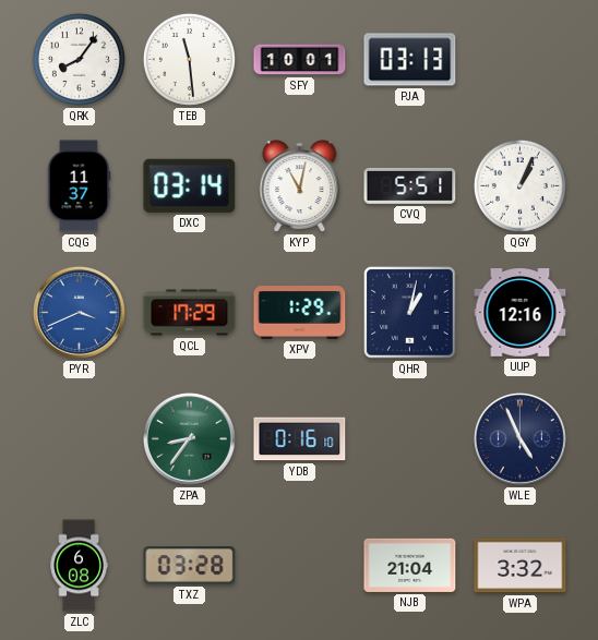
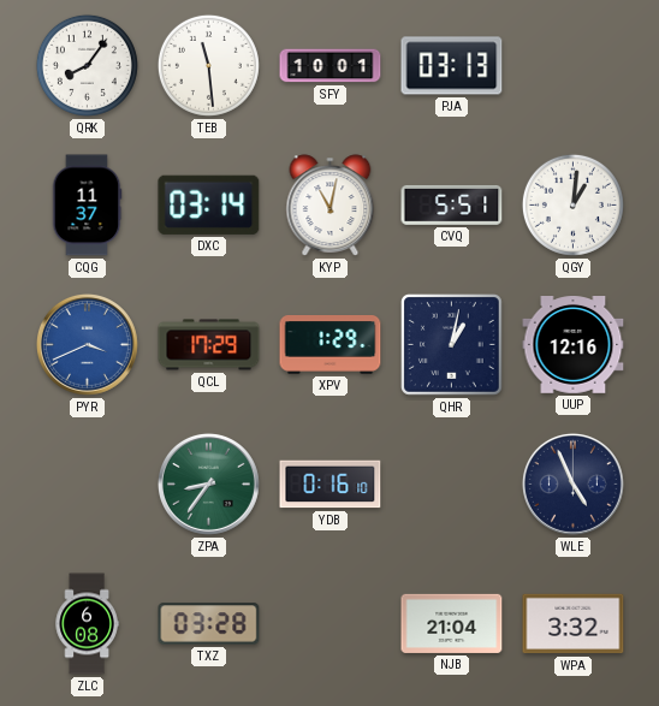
QGY: 1:04 -> 1:01 (572, 204)
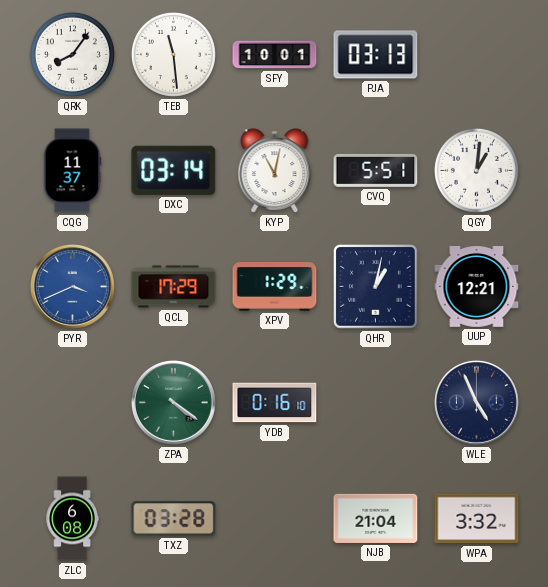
UUP: 12:16 -> 12:21 (477, 287)
ZPA: 8:36 -> 4:21 (173, 402)
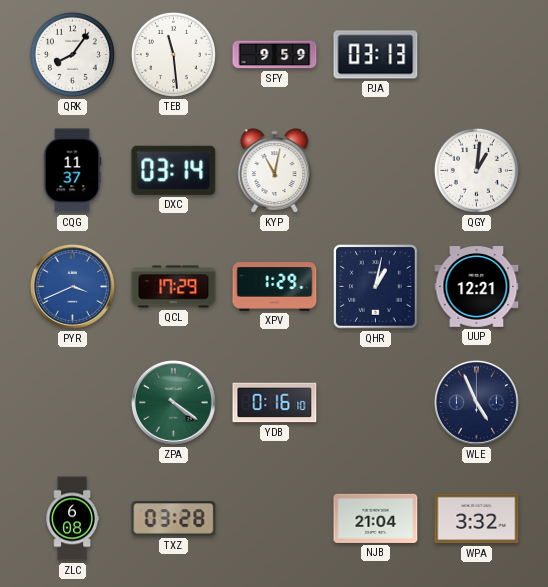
SFY: 10:01 -> 9:59 (275, 55)
CVQ: 5:51 -> none (376, 170)
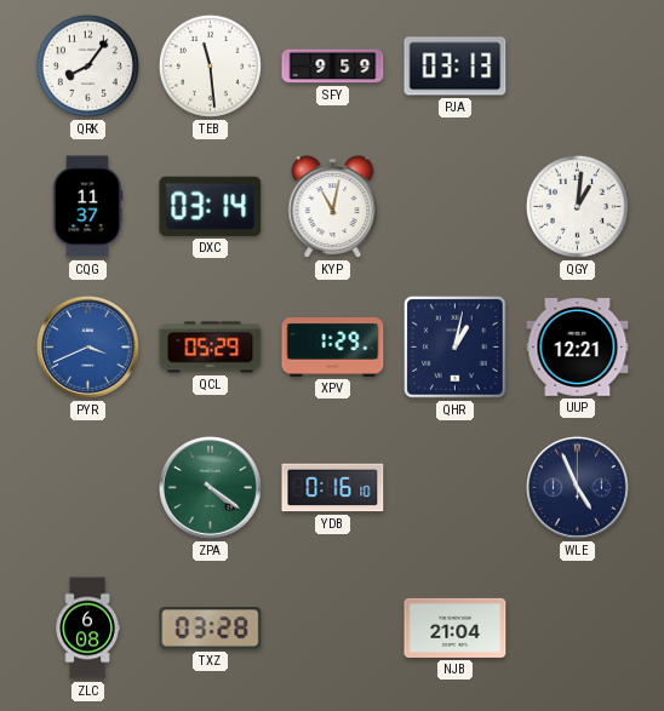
QCL: 17:29 -> 05:29 (211, 348)
WPA: 3:32 -> none (477, 519)
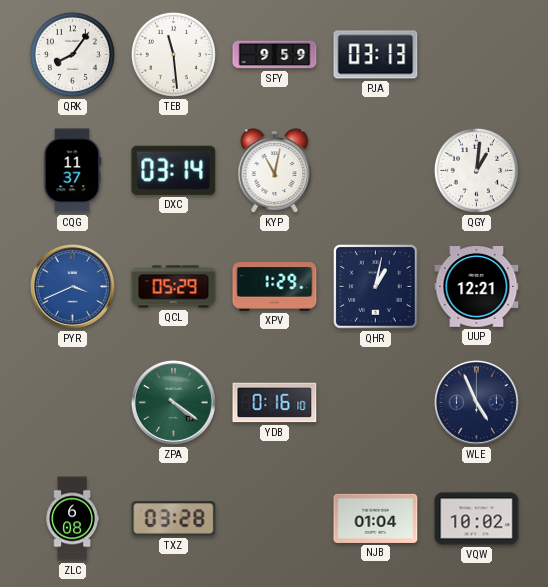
NJB: 21:04 -> 01:04 (376, 518)
VQW: none -> 10:02 (477, 519)
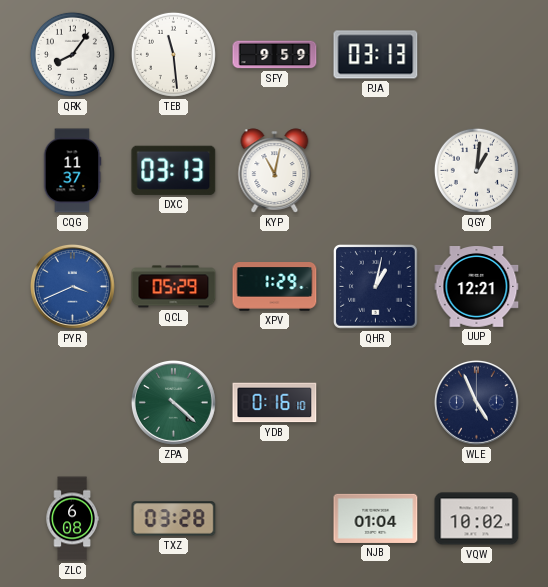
DXC: 03:14 -> 03:13 (174, 170)
ZPA: 4:21 -> 4:22 (173, 402)
